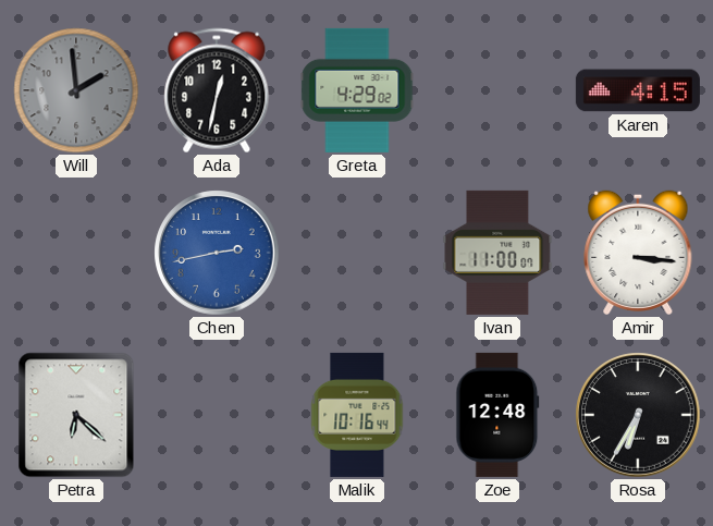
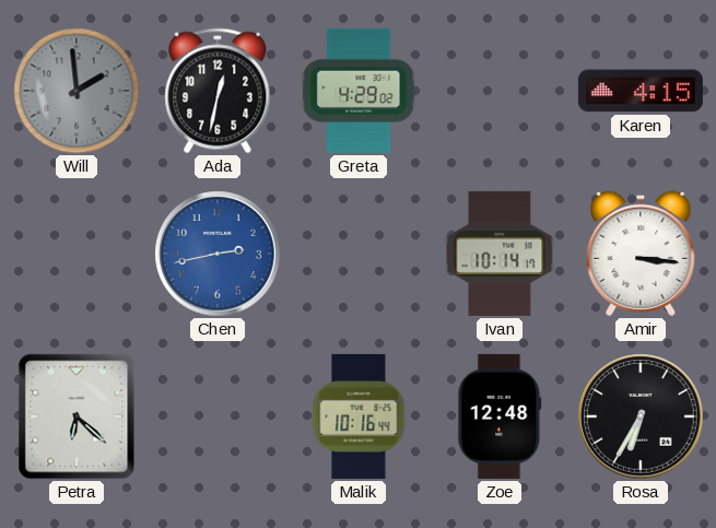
Ivan: 11:00 -> 10:14 (500, 254)
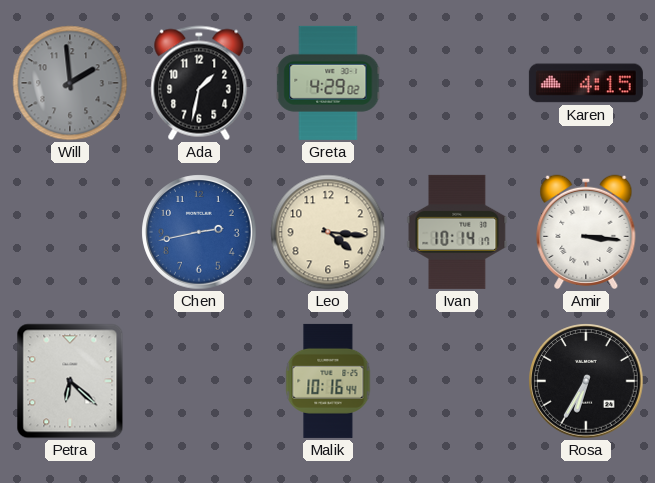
Ada: 12:32 -> 1:32 (199, 83)
Leo: none -> 4:16 (328, 232)
Zoe: 12:48 -> none (500, 416)
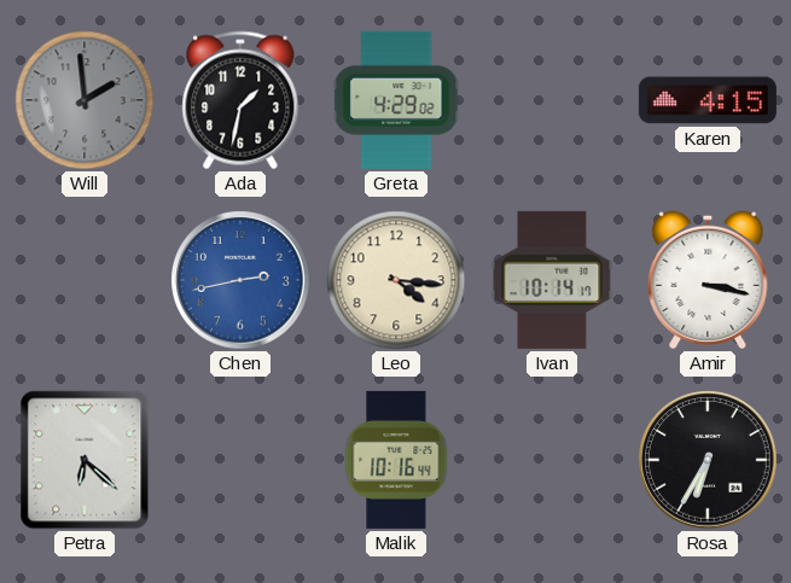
Amir: 3:16 -> 3:17 (708, 280)
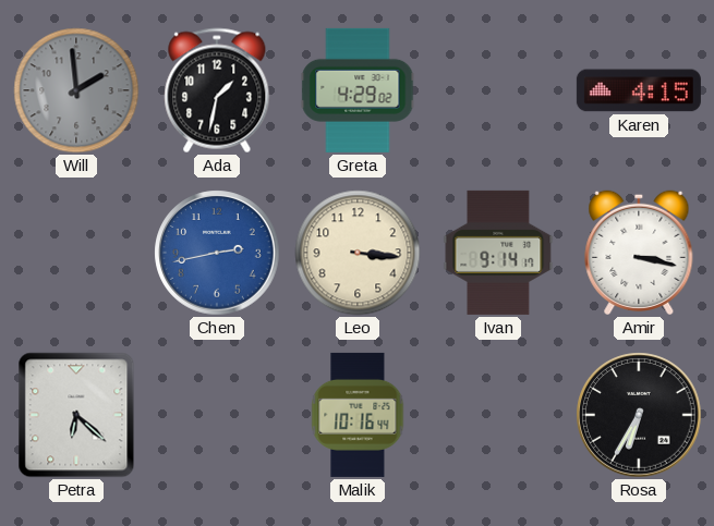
Leo: 4:16 -> 3:16 (358, 253)
Ivan: 10:14 -> 9:14 (498, 253)
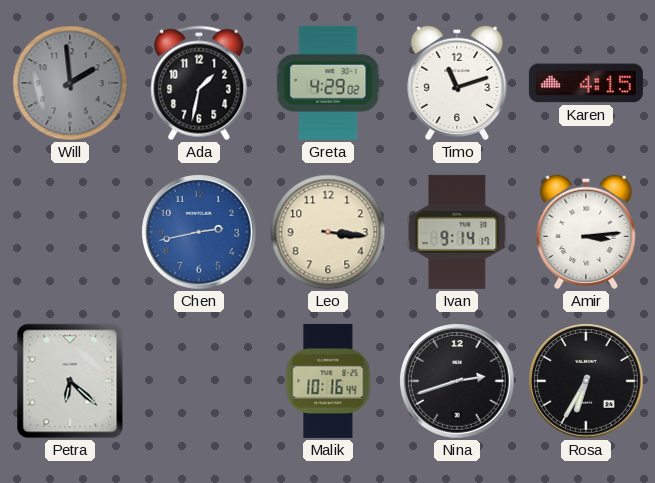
Timo: none -> 11:12 (457, 83)
Amir: 3:17 -> 3:14 (586, 232)
Nina: none -> 2:42 (457, 381)
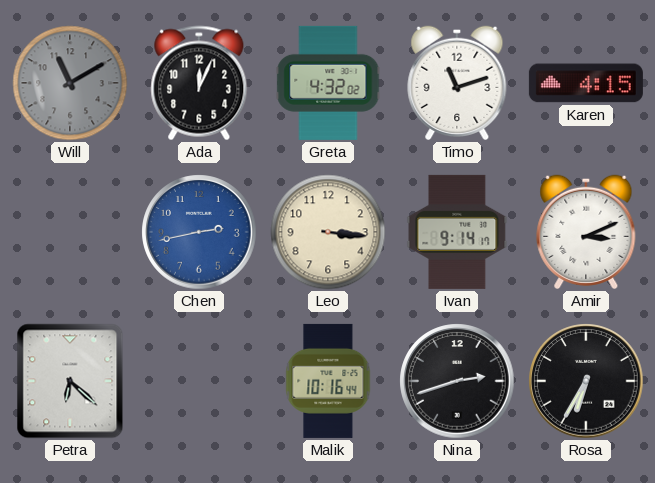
Will: 1:59 -> 11:10 (70, 83)
Ada: 1:32 -> 12:04 (199, 83)
Greta: 4:29 -> 4:32 (328, 83)
Amir: 3:14 -> 3:11 (586, 232)
